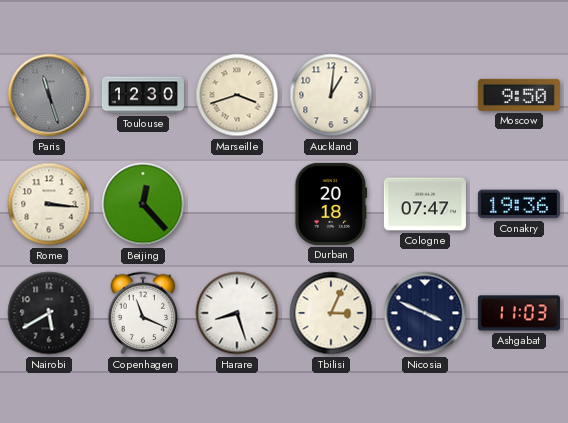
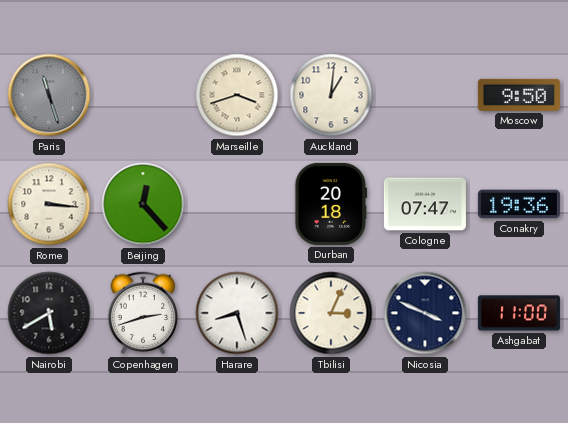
Toulouse: 12:30 -> none (143, 95)
Copenhagen: 11:19 -> 2:42 (143, 313)
Ashgabat: 11:03 -> 11:00 (519, 313)
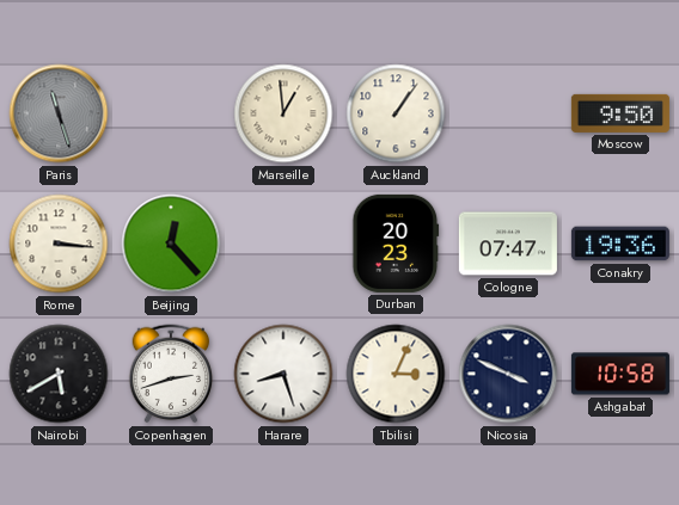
Marseille: 3:42 -> 12:59 (283, 113)
Auckland: 1:01 -> 1:06 (396, 113)
Durban: 20:18 -> 20:23 (396, 244)
Ashgabat: 11:00 -> 10:58 (620, 374)
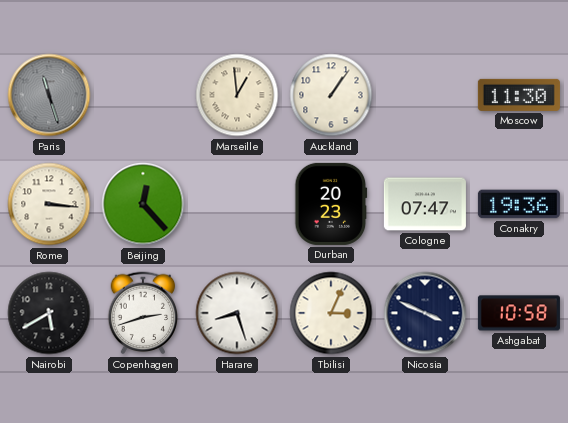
Moscow: 9:50 -> 11:30 (519, 95)
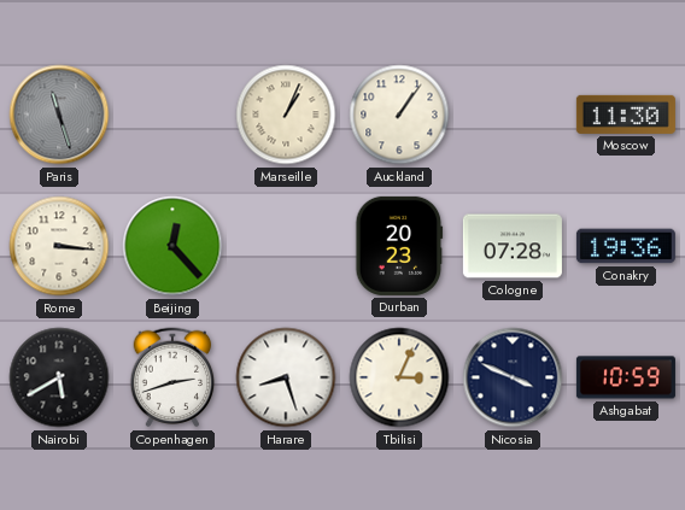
Marseille: 12:59 -> 1:04 (286, 115)
Cologne: 07:47 -> 07:28 (513, 246)
Ashgabat: 10:58 -> 10:59 (626, 377)
